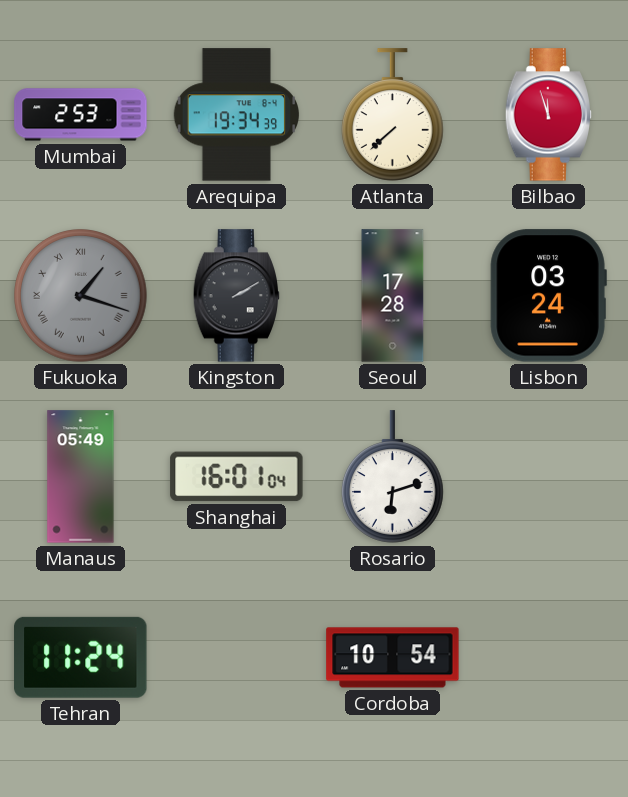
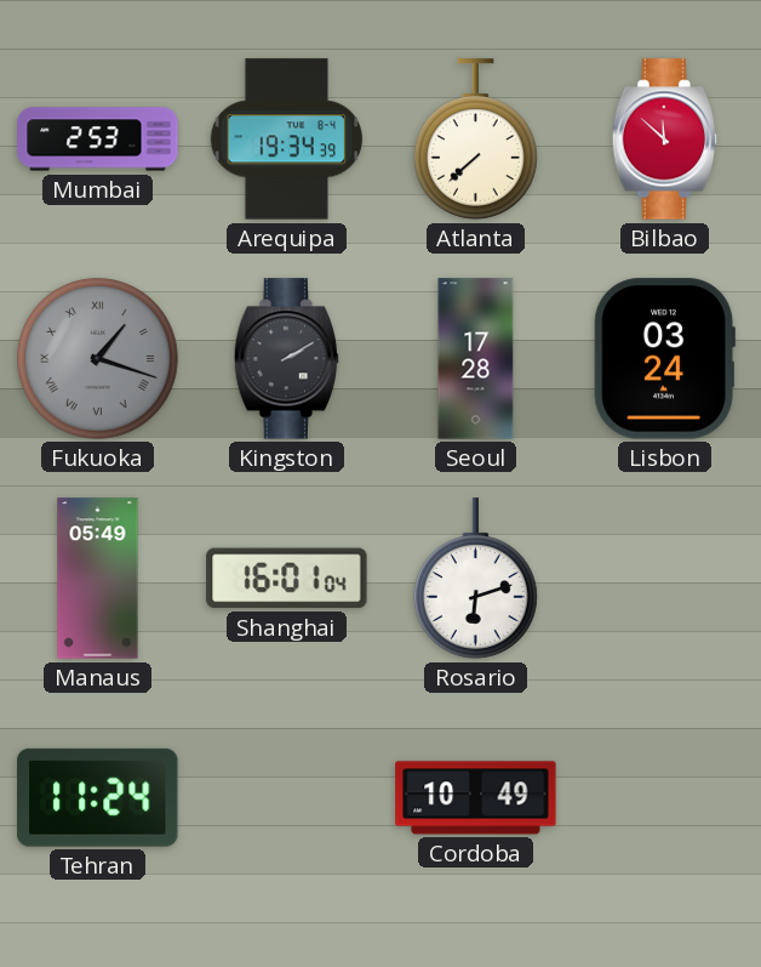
Bilbao: 11:57 -> 11:52 (664, 140)
Cordoba: 10:54 -> 10:49 (476, 798)
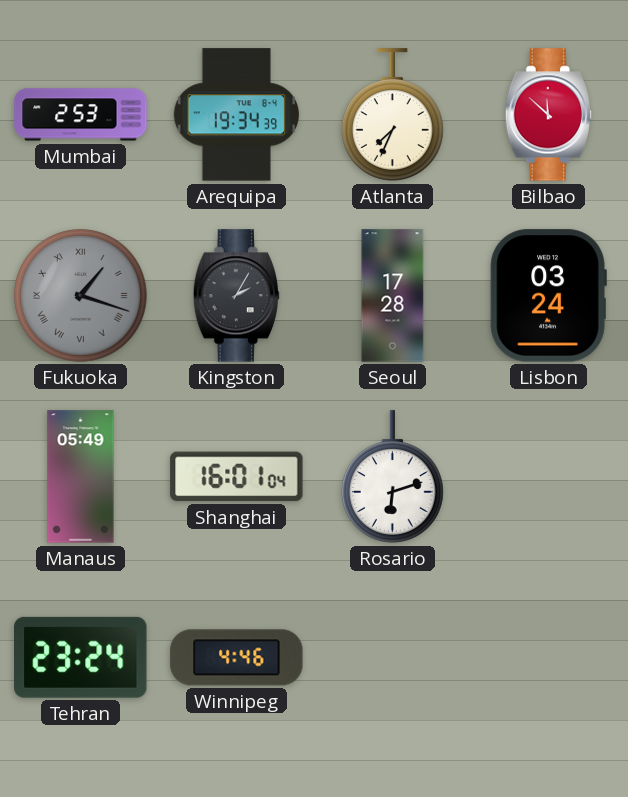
Atlanta: 7:38 -> 7:34 (392, 115)
Kingston: 2:10 -> 2:05 (236, 296)
Tehran: 11:24 -> 23:24 (81, 657)
Winnipeg: none -> 4:46 (237, 658)
Cordoba: 10:49 -> none (476, 798)
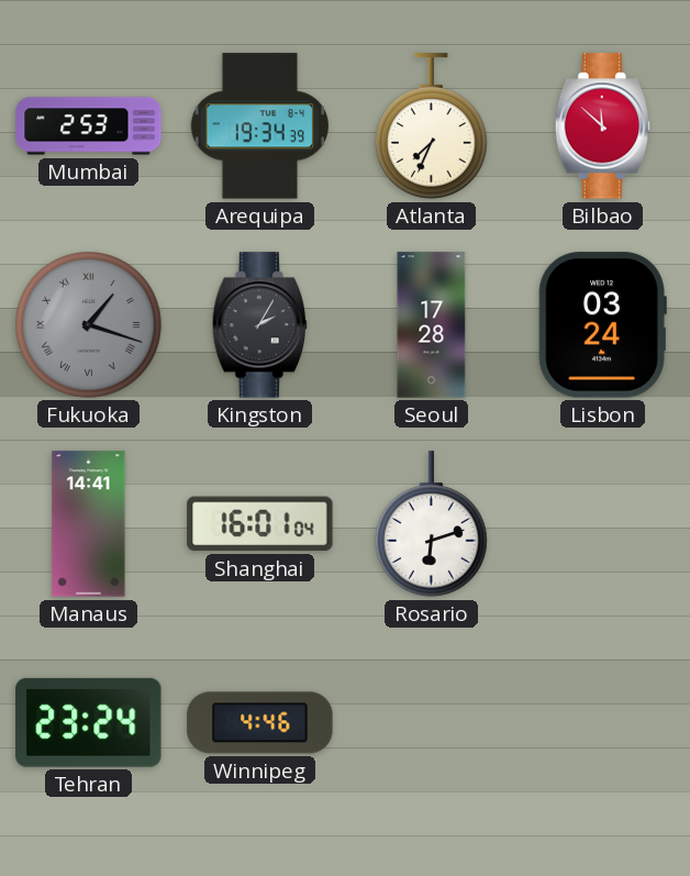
Manaus: 05:49 -> 14:41 (89, 524)
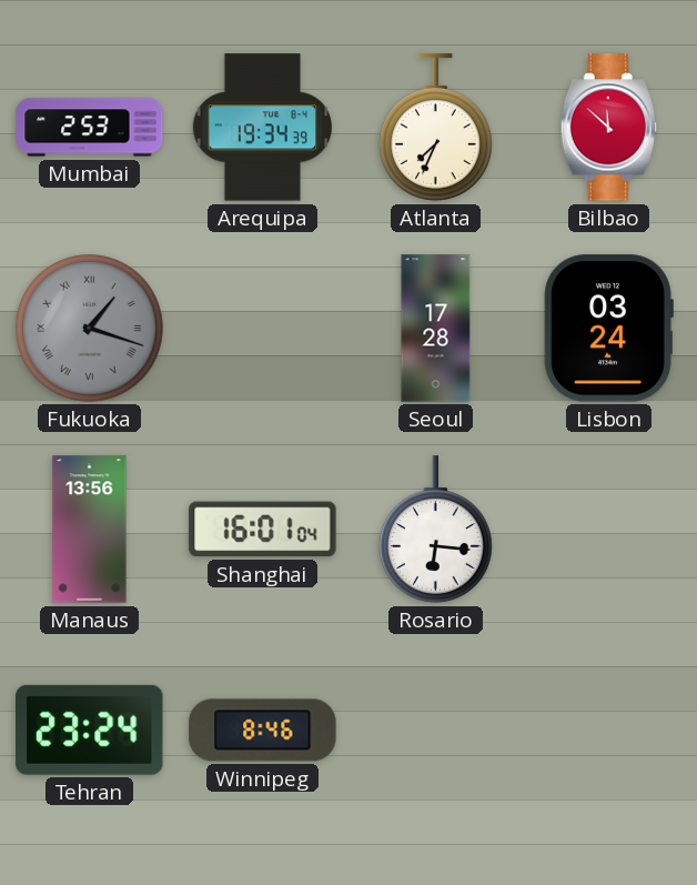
Kingston: 2:05 -> none (259, 325)
Manaus: 14:41 -> 13:56 (90, 530)
Rosario: 6:12 -> 6:16 (435, 530)
Winnipeg: 4:46 -> 8:46 (263, 731)
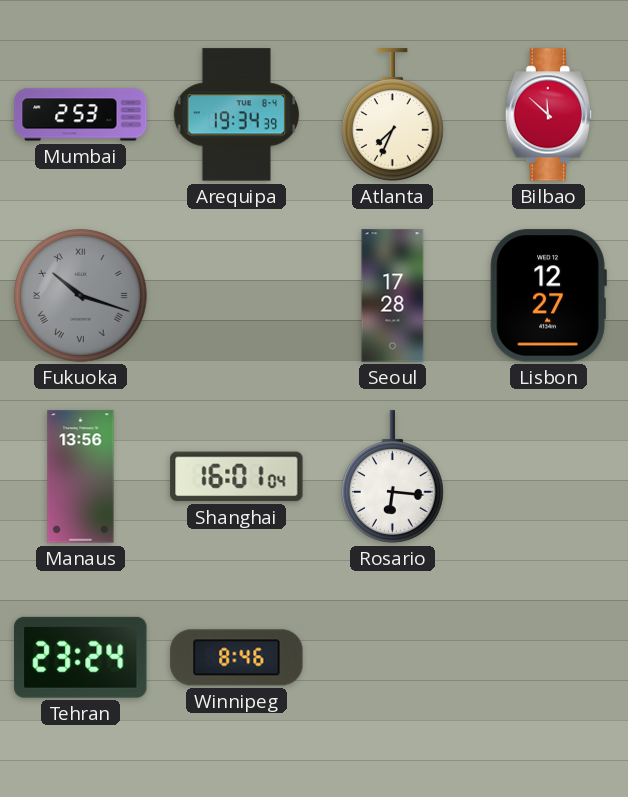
Fukuoka: 1:18 -> 10:18 (81, 296)
Lisbon: 03:24 -> 12:27 (548, 296)
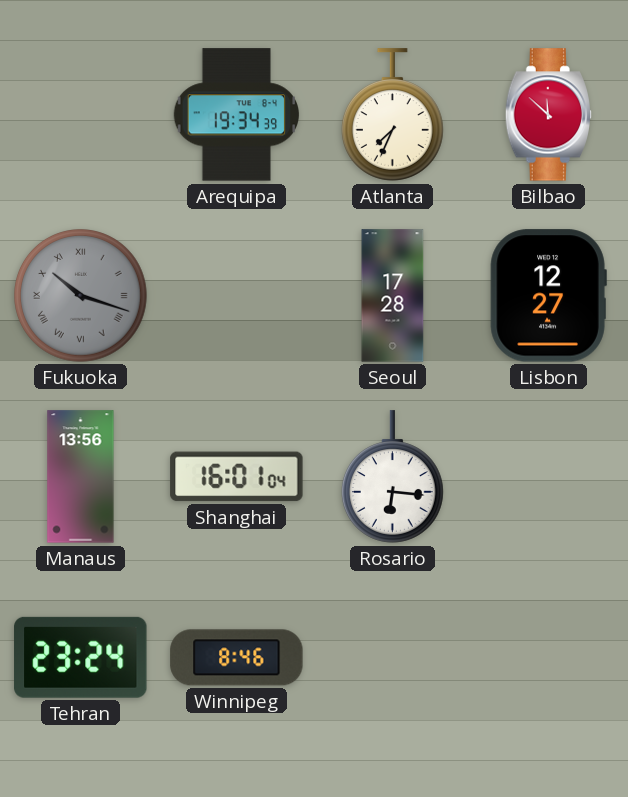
Mumbai: 2:53 -> none (81, 115)
